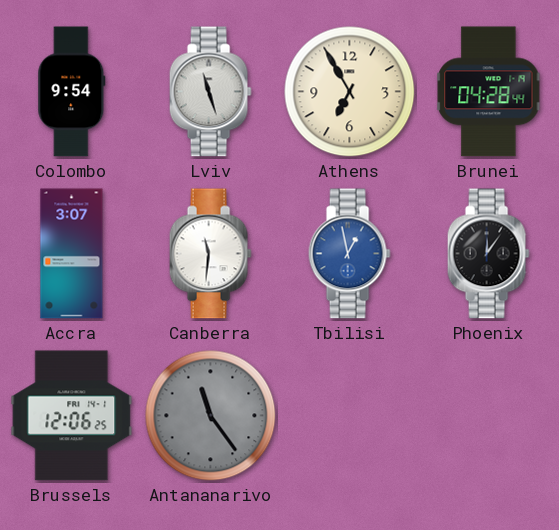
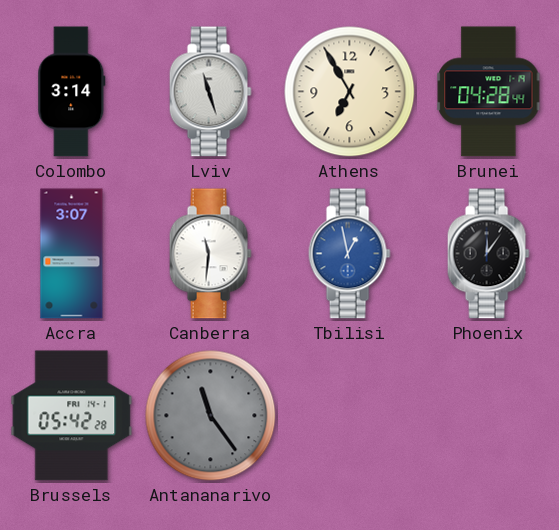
Colombo: 9:54 -> 3:14 (72, 92)
Brussels: 12:06 -> 05:42 (72, 416)
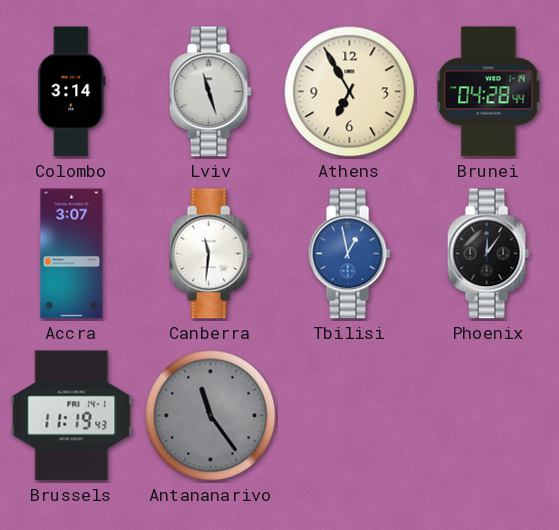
Brussels: 05:42 -> 11:19 (72, 416)
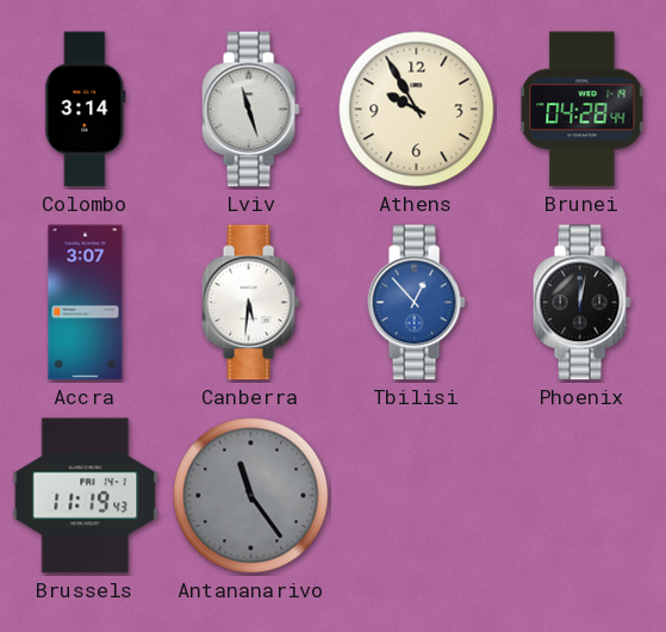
Athens: 6:55 -> 9:55 (417, 110)
Canberra: 11:31 -> 5:31 (250, 303)
Tbilisi: 12:58 -> 12:53 (416, 303)
Phoenix: 12:06 -> 12:02 (581, 303)
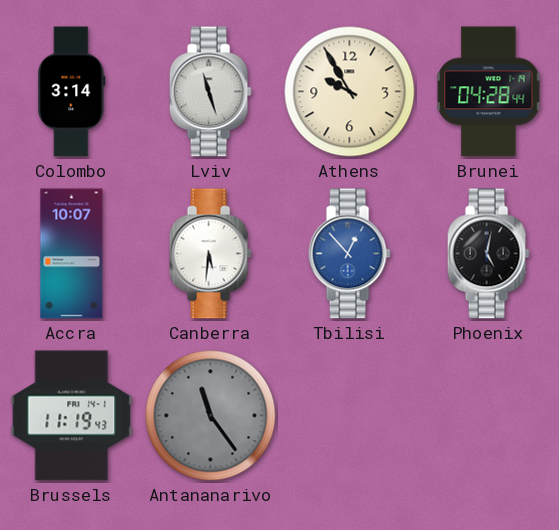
Accra: 3:07 -> 10:07 (72, 254)
Phoenix: 12:02 -> 5:02 (488, 254)
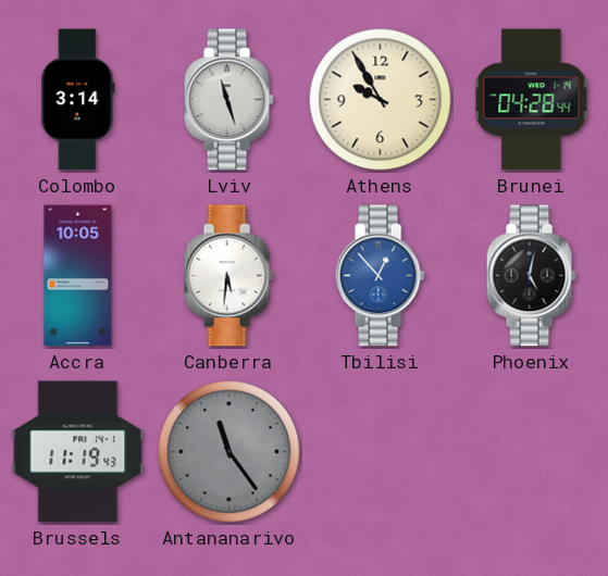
Accra: 10:07 -> 10:05 (78, 276)
